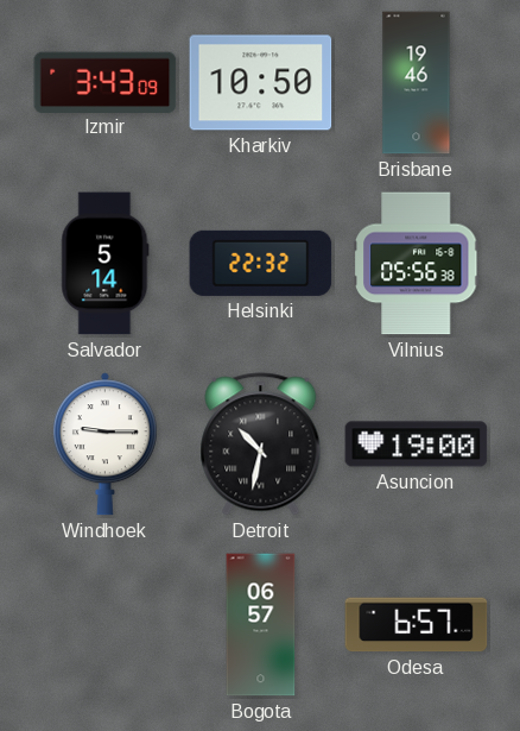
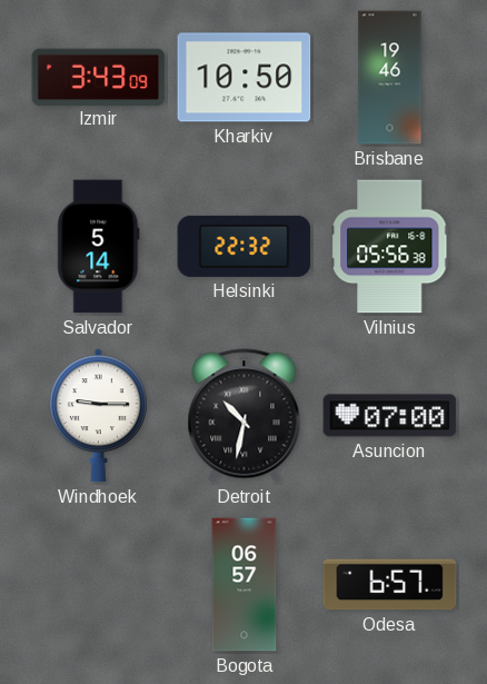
Asuncion: 19:00 -> 07:00 (390, 416)
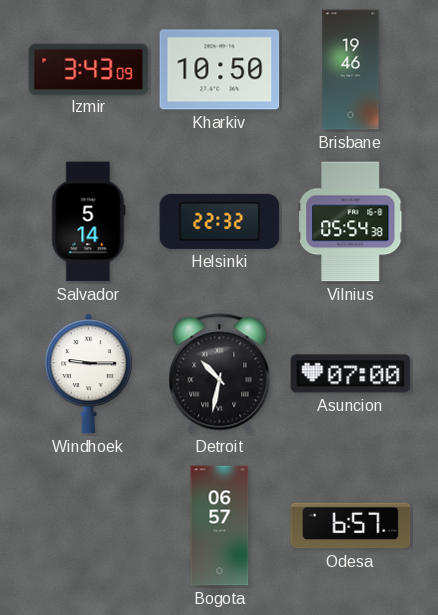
Vilnius: 05:56 -> 05:54 (351, 222)
